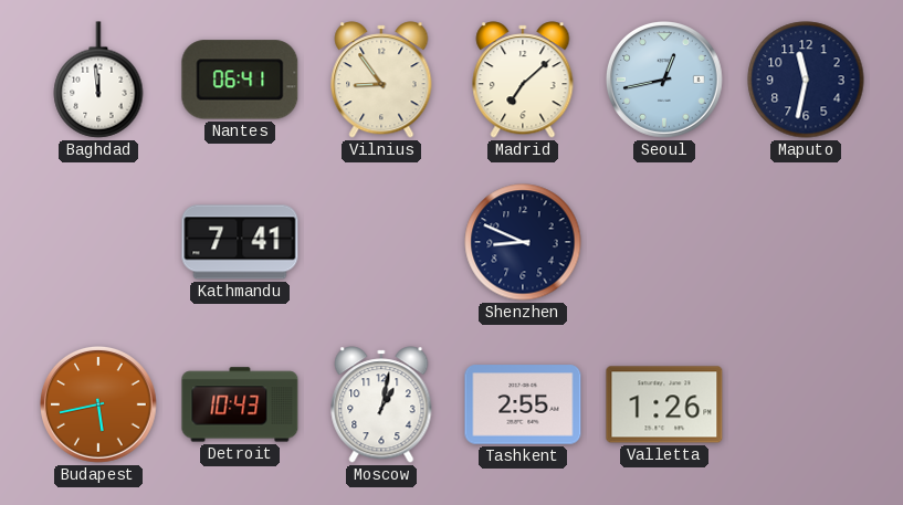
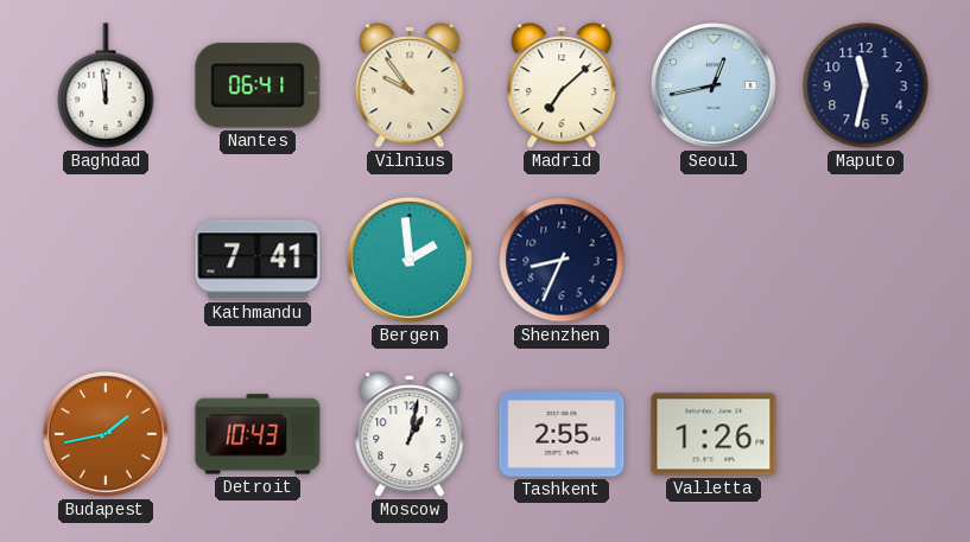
Vilnius: 8:54 -> 9:54 (410, 85)
Bergen: none -> 1:59 (411, 261)
Shenzhen: 8:49 -> 8:34 (562, 260)
Budapest: 5:43 -> 1:43 (107, 435)
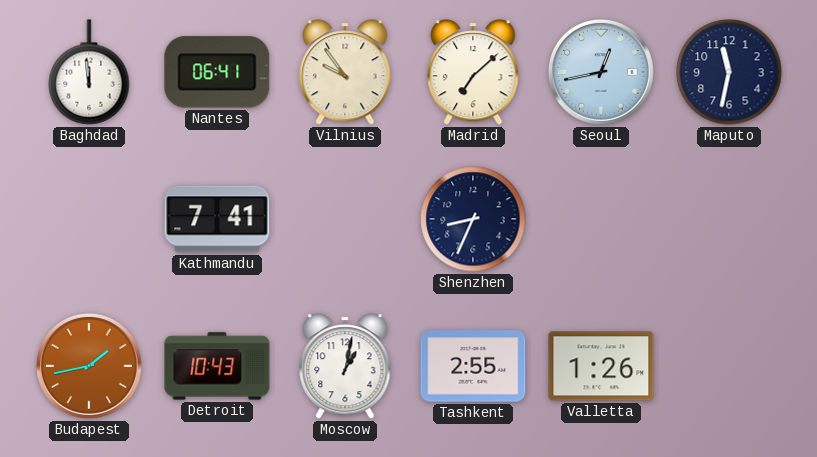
Bergen: 1:59 -> none (411, 261)
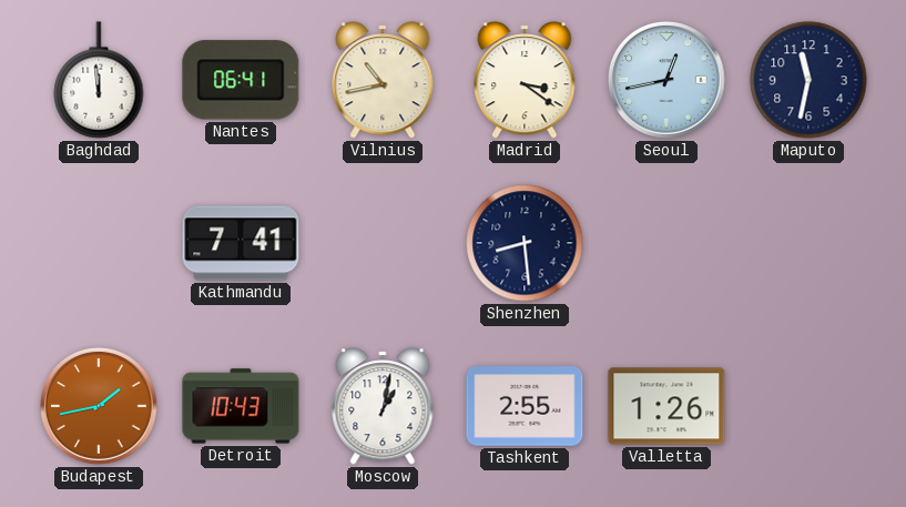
Vilnius: 9:54 -> 10:43 (383, 80)
Madrid: 7:08 -> 3:21 (525, 80)
Shenzhen: 8:34 -> 8:29 (525, 243)
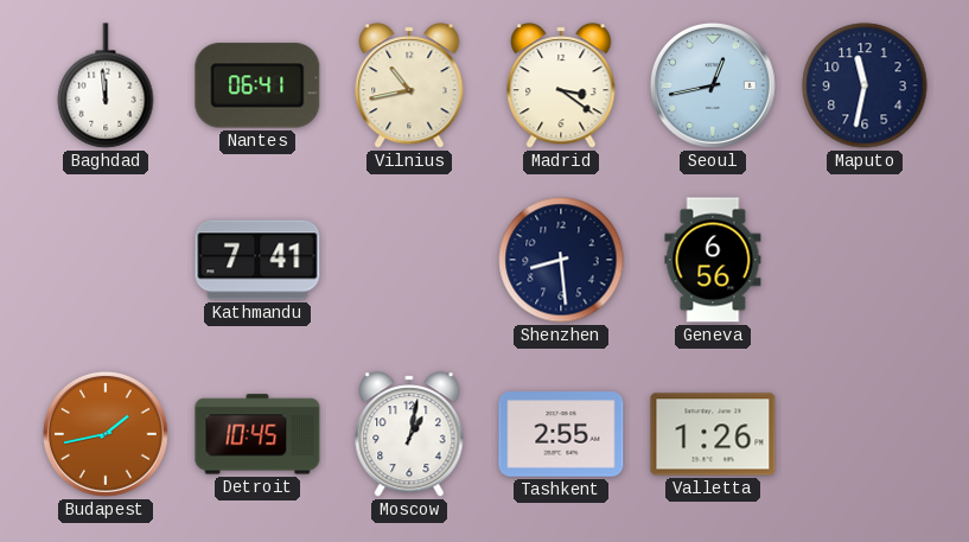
Geneva: none -> 6:56 (713, 260)
Detroit: 10:43 -> 10:45 (257, 434)
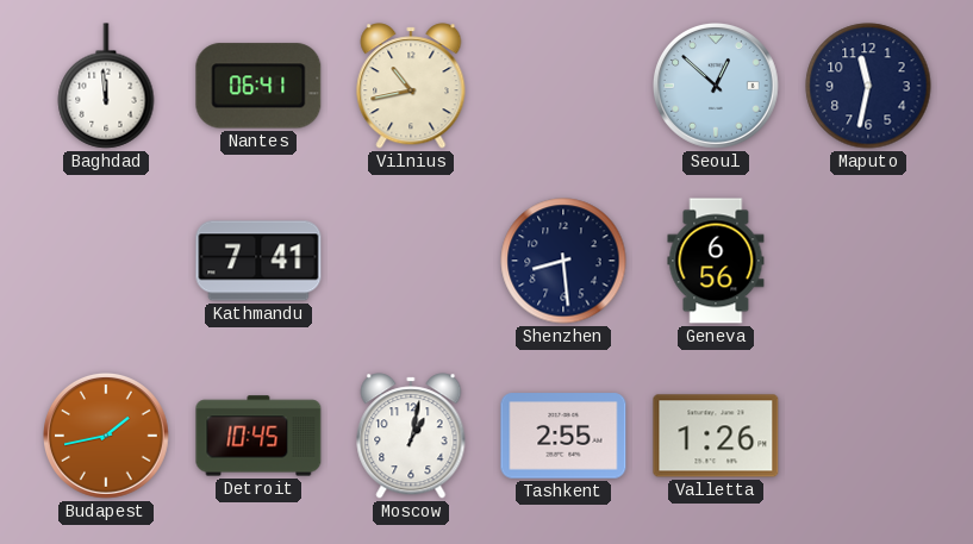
Madrid: 3:21 -> none (561, 85)
Seoul: 12:43 -> 12:52 (717, 87)
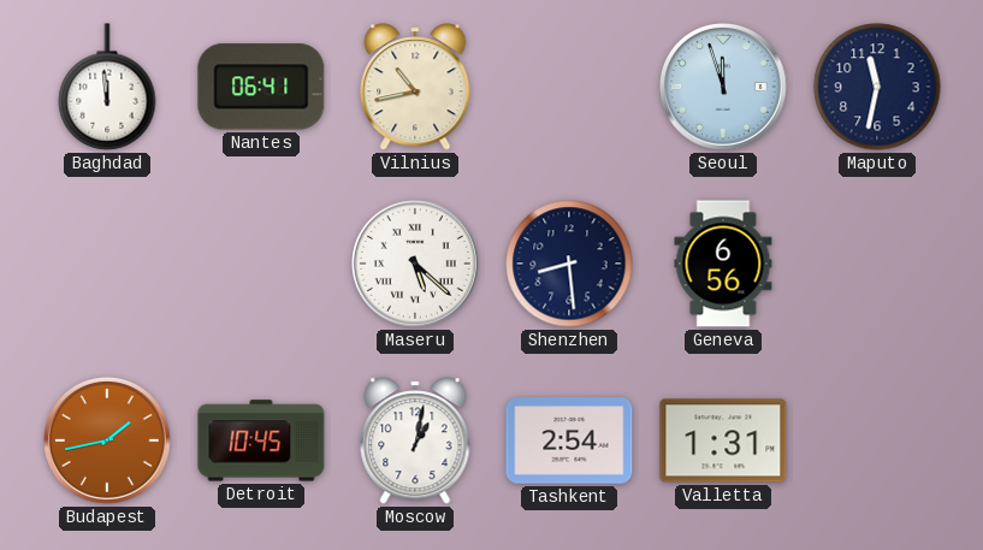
Seoul: 12:52 -> 11:57 (724, 88)
Kathmandu: 7:41 -> none (258, 261)
Maseru: none -> 5:22 (416, 265)
Tashkent: 2:55 -> 2:54 (569, 440)
Valletta: 1:26 -> 1:31 (723, 440)
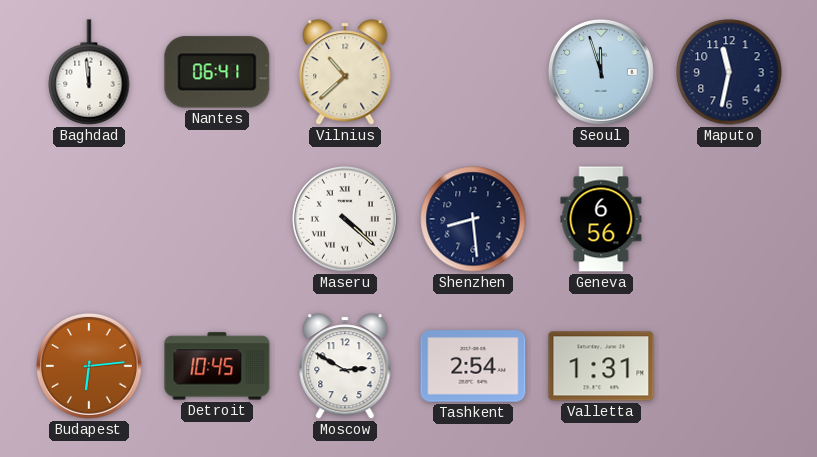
Vilnius: 10:43 -> 10:38 (345, 72)
Maseru: 5:22 -> 4:22 (346, 220)
Budapest: 1:43 -> 6:14 (90, 367)
Moscow: 1:02 -> 2:50 (345, 366)
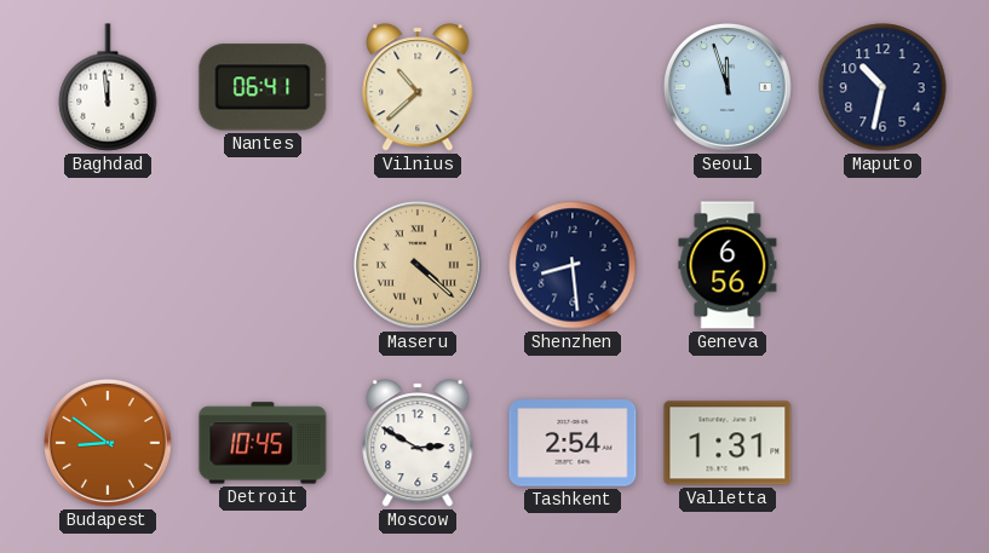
Maputo: 11:32 -> 10:32 (882, 87)
Maseru dial: white -> champagne (419, 266)
Budapest: 6:14 -> 8:51 (109, 444)
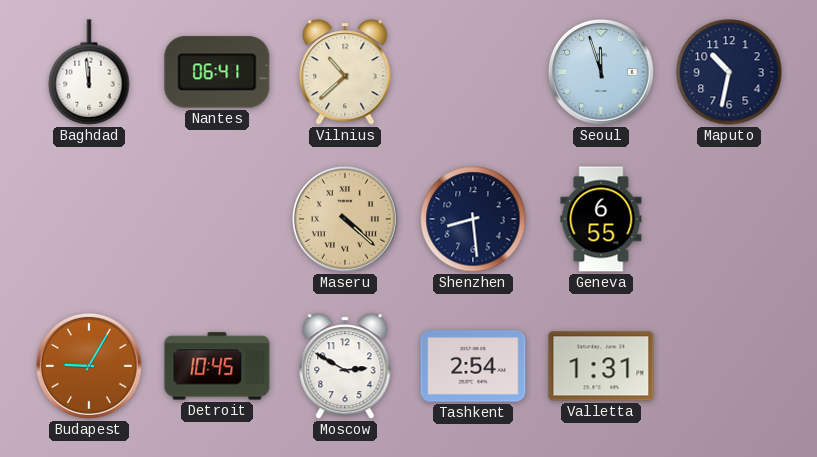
Geneva: 6:56 -> 6:55 (601, 219)
Budapest: 8:51 -> 9:05 (90, 367)
